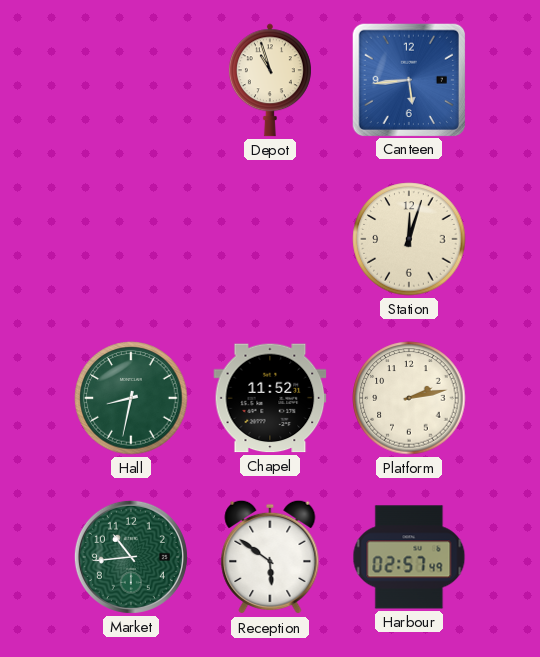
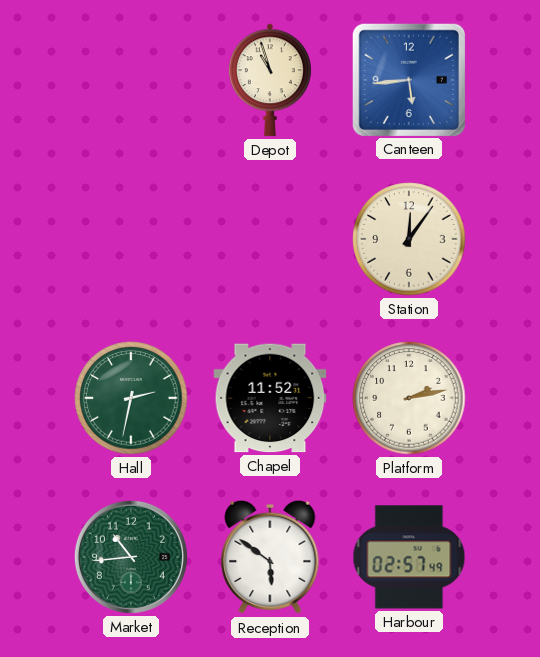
Station: 12:03 -> 12:06 (409, 239)
Hall: 8:32 -> 2:32 (131, 398)
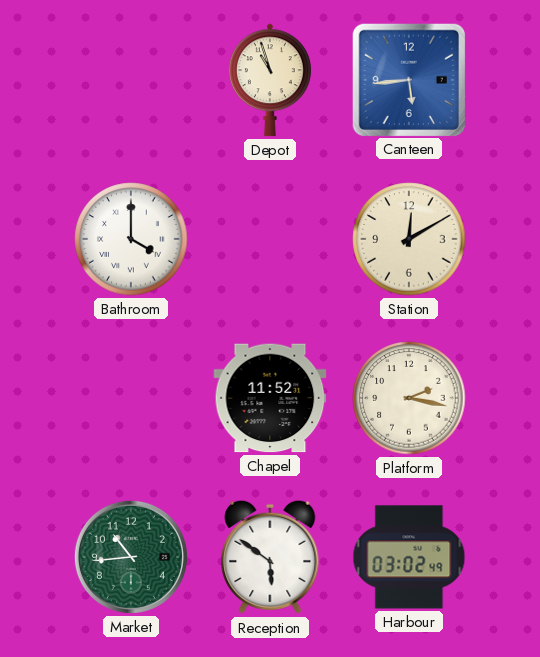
Bathroom: none -> 4:00 (131, 239)
Station: 12:06 -> 12:10 (409, 239)
Hall: 2:32 -> none (131, 398)
Platform: 2:13 -> 2:17 (409, 398)
Harbour: 02:57 -> 03:02 (409, 557)
